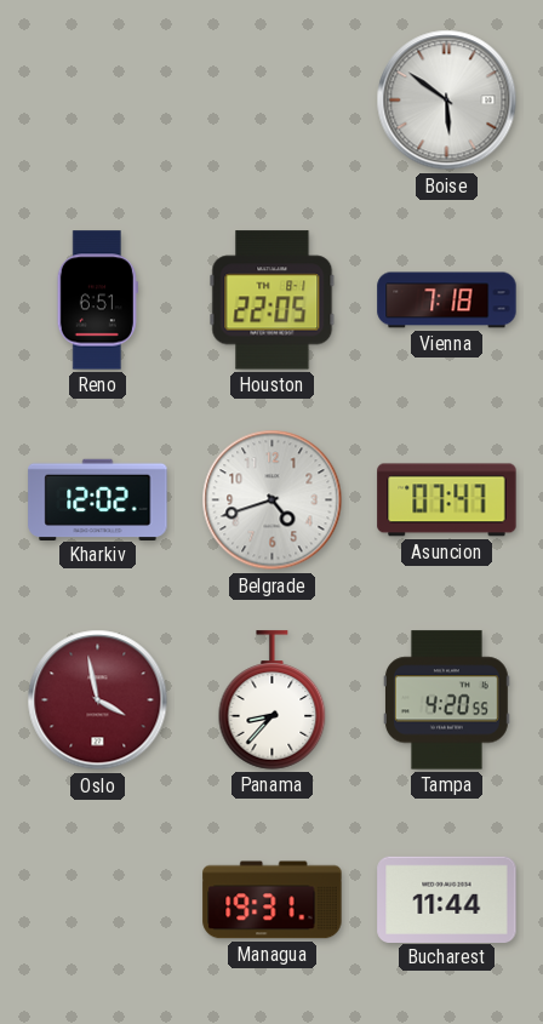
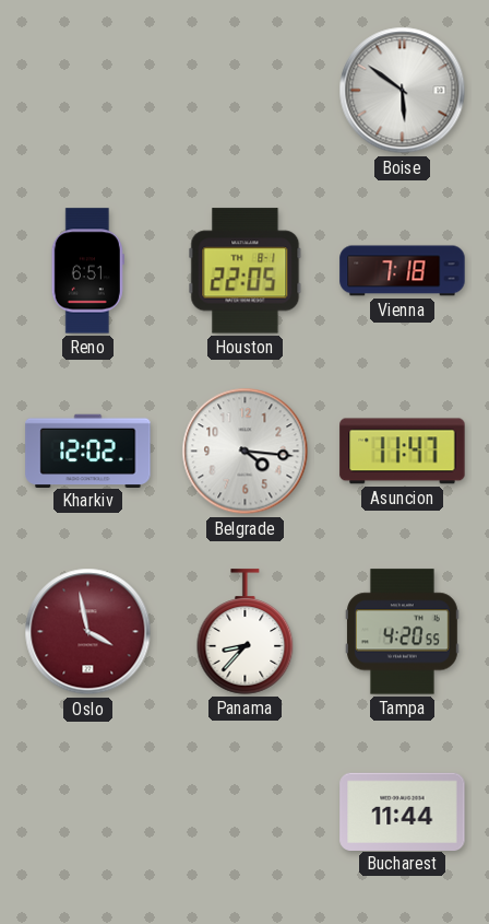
Belgrade: 4:42 -> 4:16 (246, 452)
Asuncion: 07:47 -> 11:47 (403, 452)
Managua: 19:31 -> none (273, 900)
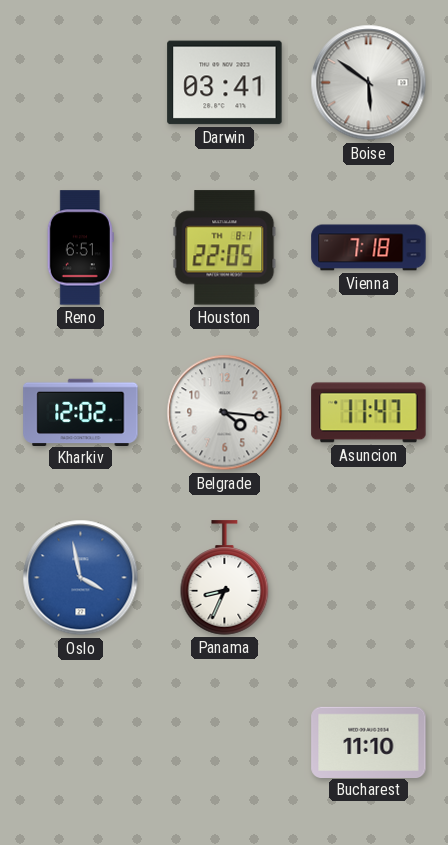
Darwin: none -> 03:41 (225, 83)
Oslo dial: burgundy -> blue (81, 578)
Panama: 8:37 -> 8:34 (225, 578)
Tampa: 4:20 -> none (402, 632)
Bucharest: 11:44 -> 11:10 (369, 742)
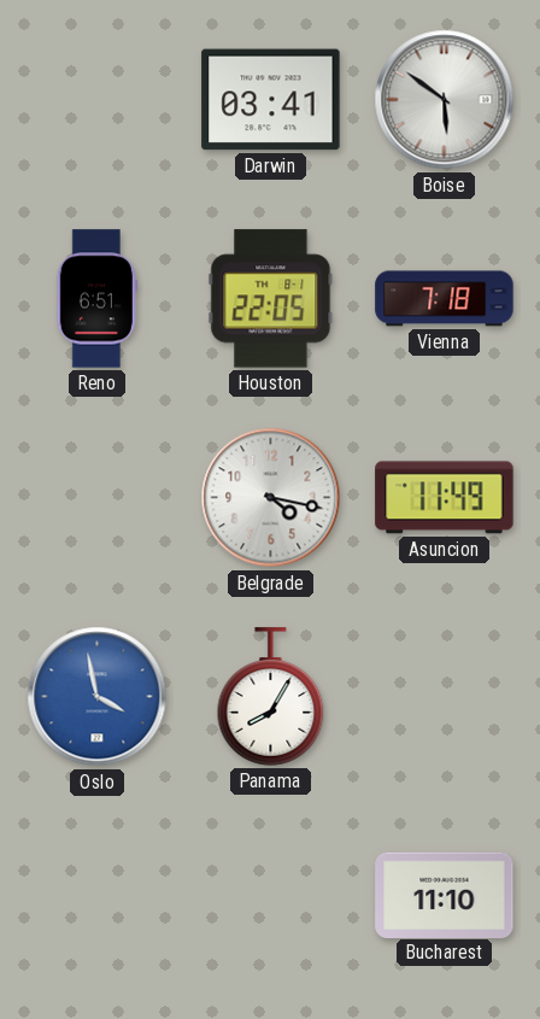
Kharkiv: 12:02 -> none (81, 412)
Belgrade: 4:16 -> 4:17 (271, 498)
Asuncion: 11:47 -> 11:49 (445, 498)
Panama: 8:34 -> 8:05 (271, 697)
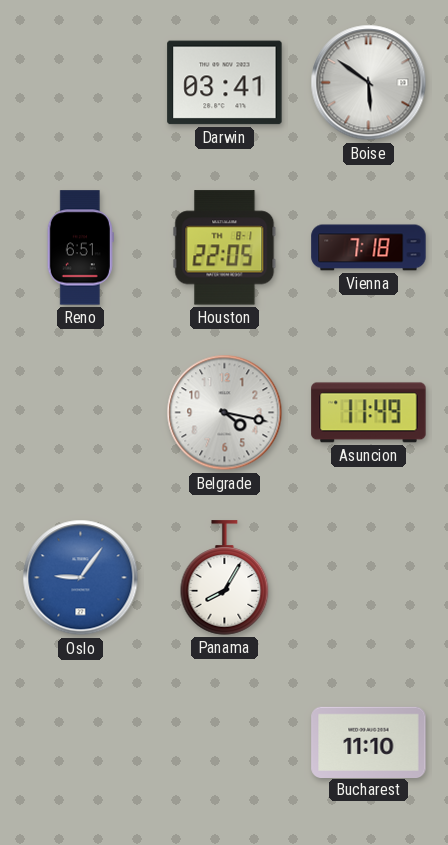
Oslo: 3:58 -> 9:06 (81, 578)
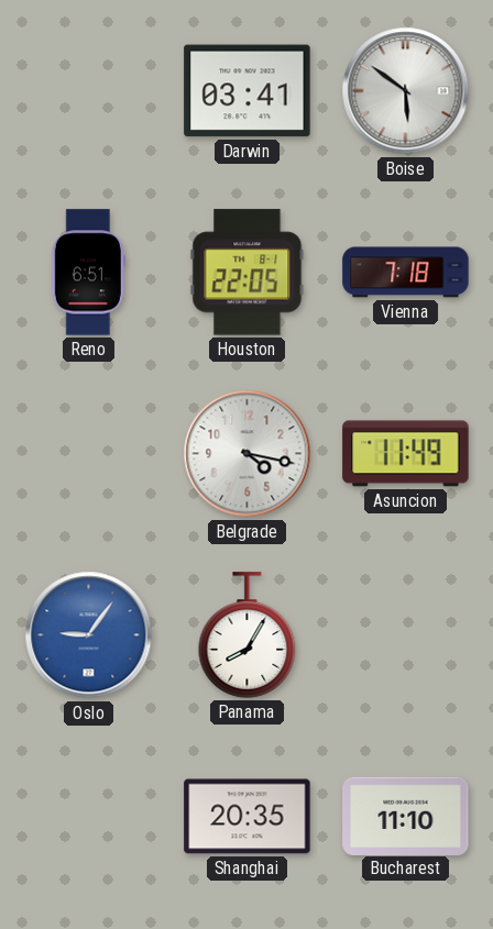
Shanghai: none -> 20:35 (248, 817)
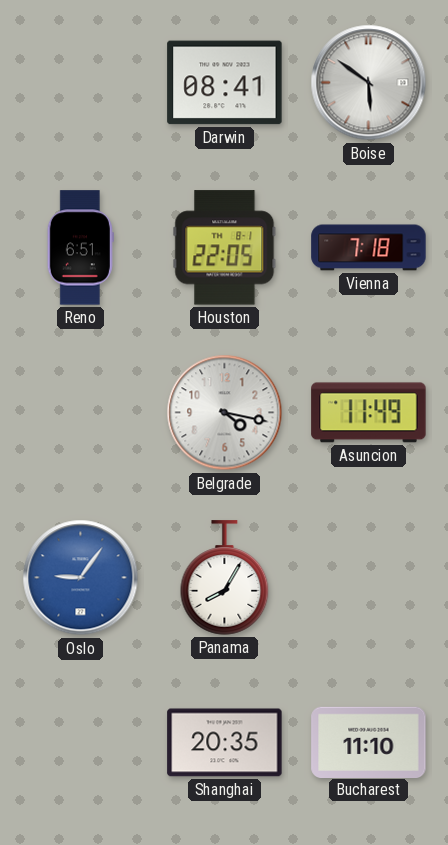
Darwin: 03:41 -> 08:41 (225, 83)
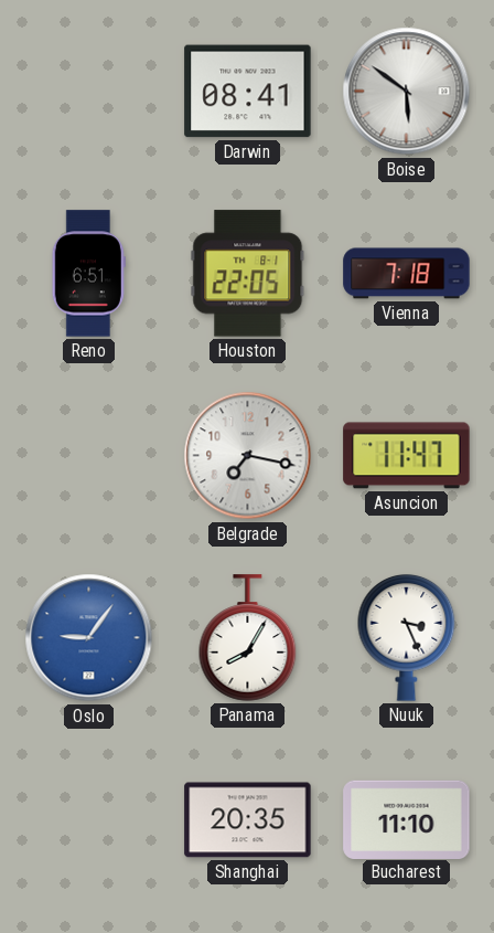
Belgrade: 4:17 -> 7:17 (248, 456)
Asuncion: 11:49 -> 11:47 (407, 456)
Nuuk: none -> 3:26 (407, 638)
